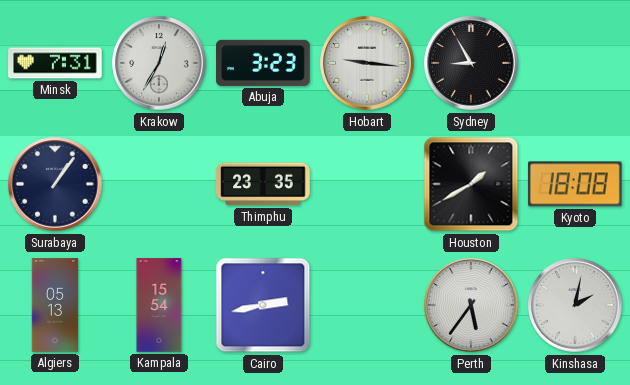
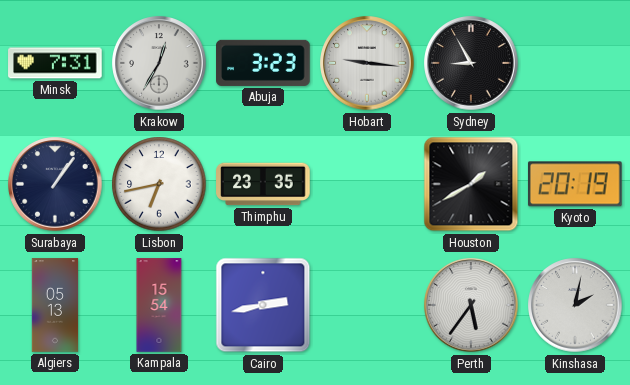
Lisbon: none -> 6:43 (159, 184)
Kyoto: 18:08 -> 20:19 (575, 184)
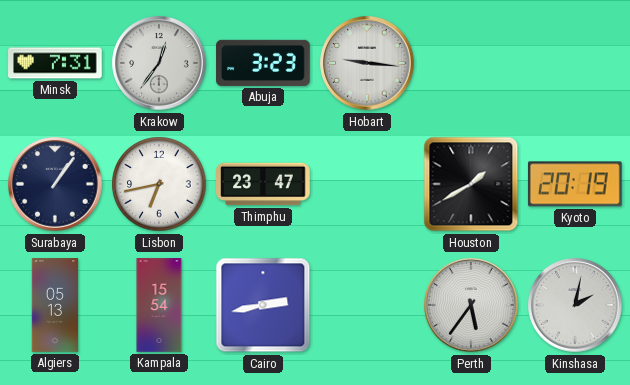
Krakow: 12:35 -> 12:36 (159, 63)
Sydney: 8:55 -> none (471, 63)
Thimphu: 23:35 -> 23:47 (263, 184)
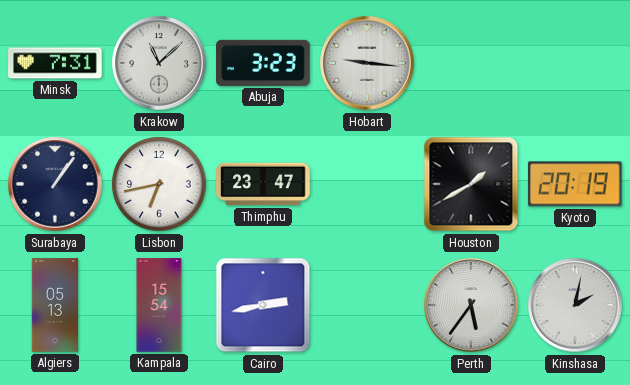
Krakow: 12:36 -> 11:08 (159, 63)
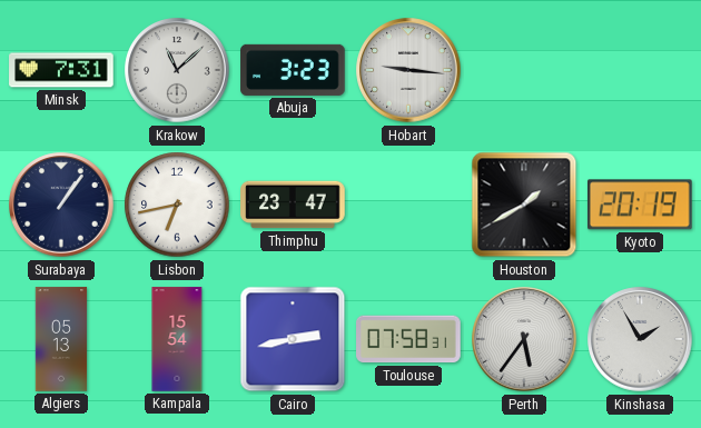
Toulouse: none -> 07:58 (408, 339)
Kinshasa: 2:02 -> 1:55 (640, 339)
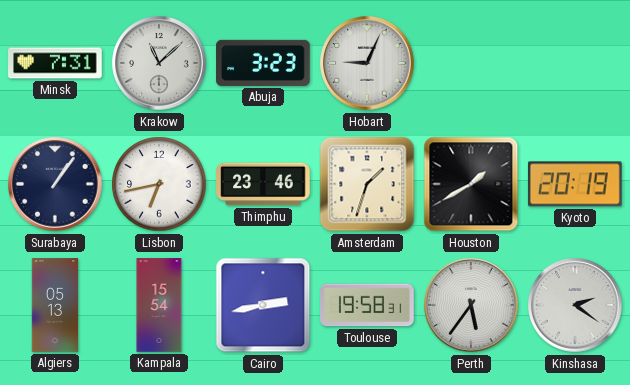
Hobart: 9:16 -> 9:04 (367, 63)
Thimphu: 23:47 -> 23:46 (263, 184)
Amsterdam: none -> 1:33 (367, 184)
Toulouse: 07:58 -> 19:58 (367, 305)
Kinshasa: 1:55 -> 2:21 (575, 305)
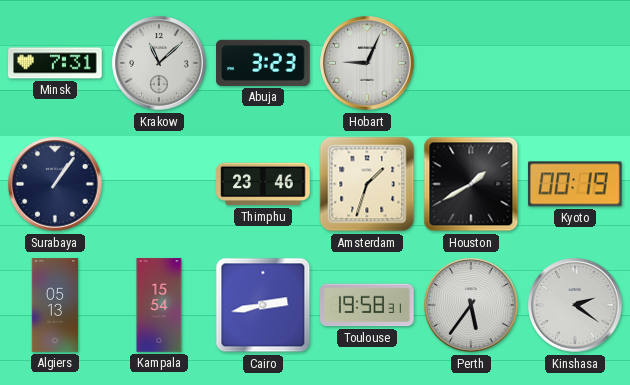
Lisbon: 6:43 -> none (159, 184)
Kyoto: 20:19 -> 00:19 (575, 184)
